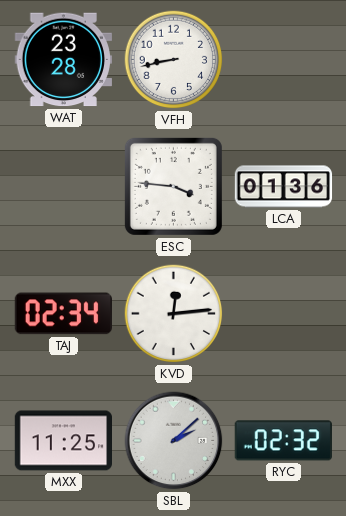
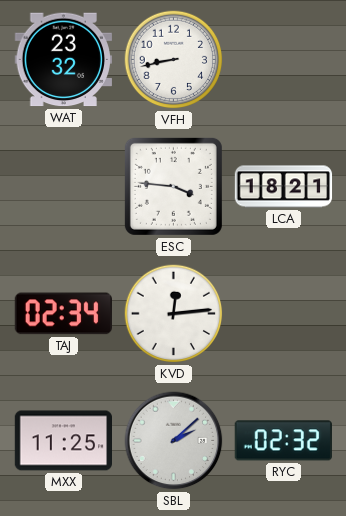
WAT: 23:28 -> 23:32 (63, 60)
LCA: 01:36 -> 18:21 (284, 187)
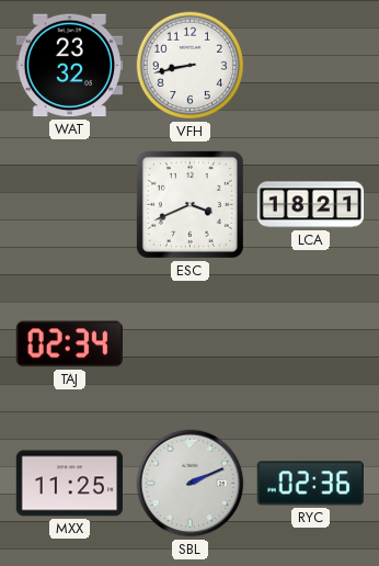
ESC: 3:46 -> 3:41 (190, 204)
KVD: 12:14 -> none (174, 314)
SBL: 2:08 -> 2:11 (191, 484)
RYC: 02:32 -> 02:36 (310, 484)
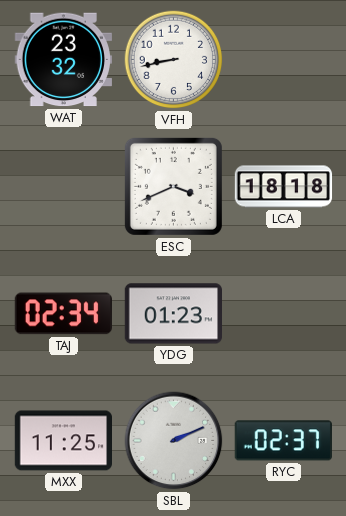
LCA: 18:21 -> 18:18 (284, 187)
YDG: none -> 01:23 (173, 314)
RYC: 02:36 -> 02:37 (283, 441)
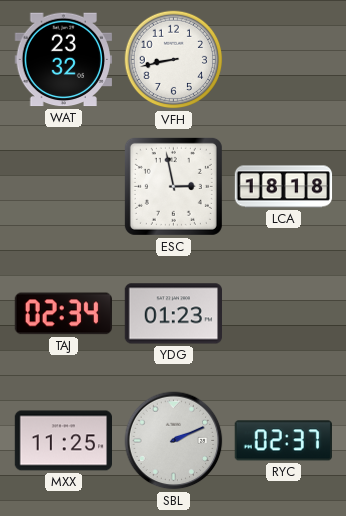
ESC: 3:41 -> 2:58 (173, 186)
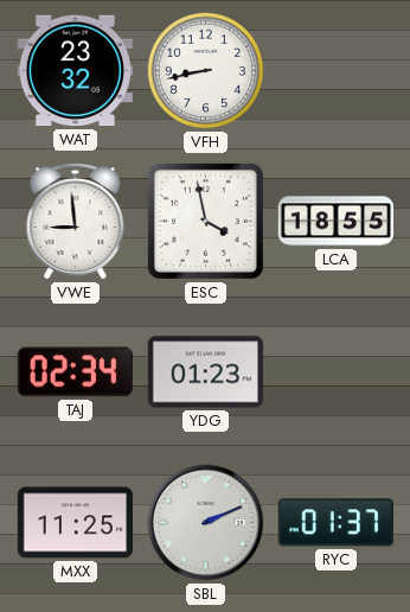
VWE: none -> 8:59 (76, 222)
ESC: 2:58 -> 3:58 (205, 221)
LCA: 18:18 -> 18:55 (337, 222)
RYC: 02:37 -> 01:37 (335, 523)
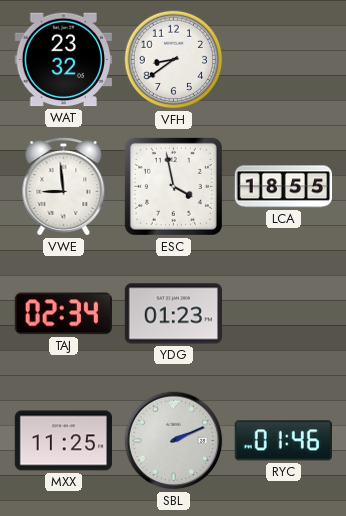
VFH: 8:43 -> 8:39 (174, 60)
RYC: 01:37 -> 01:46 (283, 441)
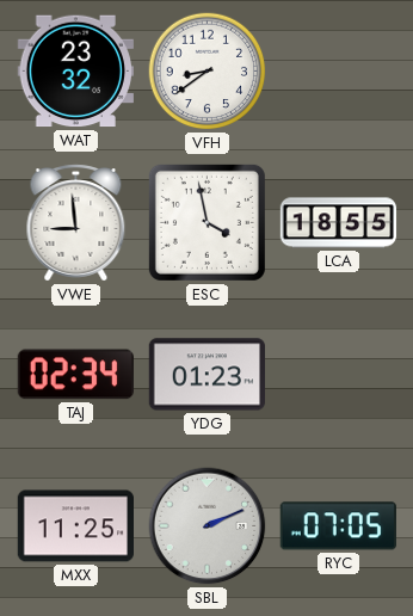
RYC: 01:46 -> 07:05 (338, 526)
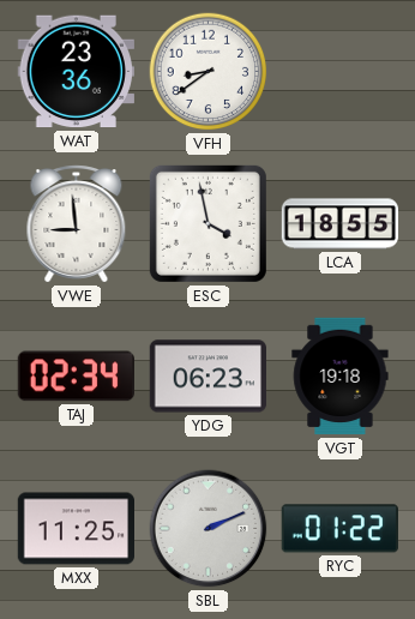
WAT: 23:32 -> 23:36 (76, 72)
YDG: 01:23 -> 06:23 (207, 377)
VGT: none -> 19:18 (341, 377)
RYC: 07:05 -> 01:22 (339, 529)
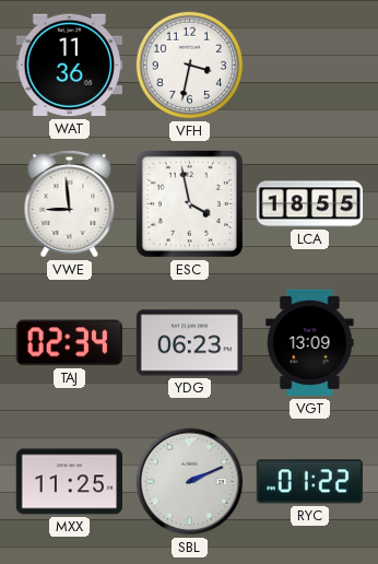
WAT: 23:36 -> 11:36 (69, 66)
VFH: 8:39 -> 3:32 (190, 66)
VGT: 19:18 -> 13:09 (310, 343)
